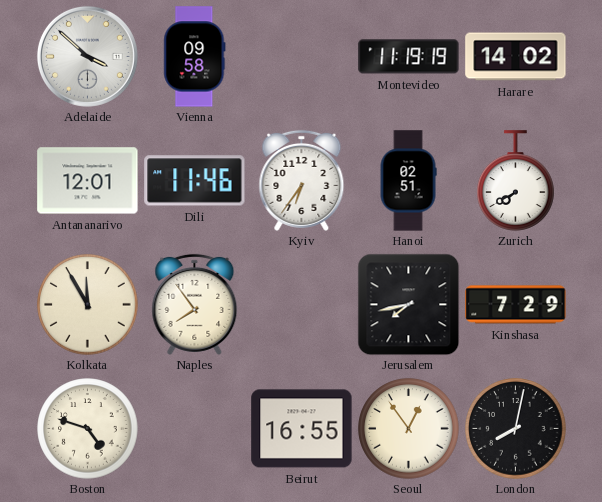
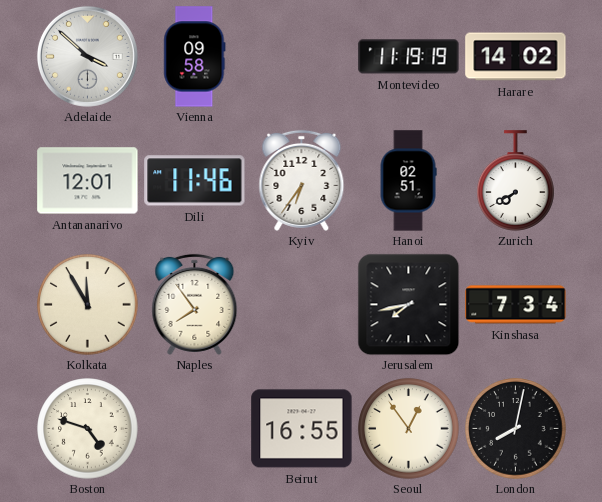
Kinshasa: 7:29 -> 7:34 (516, 305)
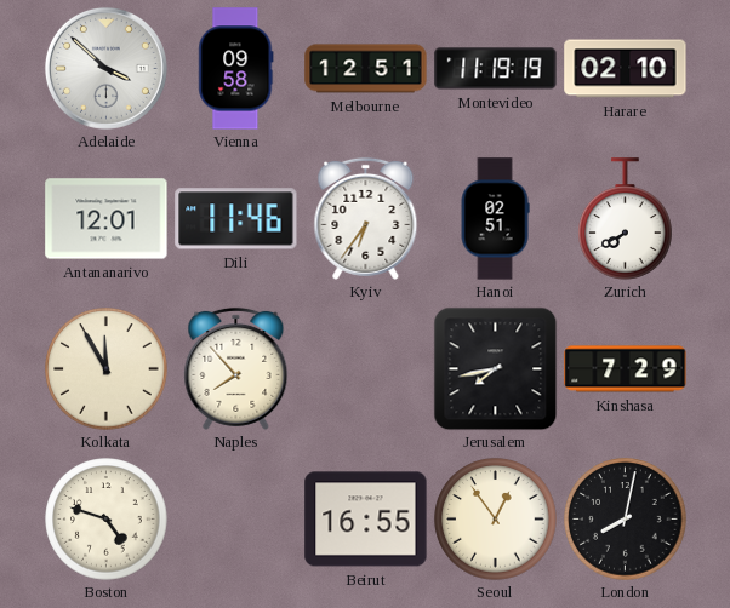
Melbourne: none -> 12:51 (366, 69)
Harare: 14:02 -> 02:10 (626, 69)
Naples: 7:54 -> 7:53 (236, 368)
Kinshasa: 7:34 -> 7:29 (626, 369)
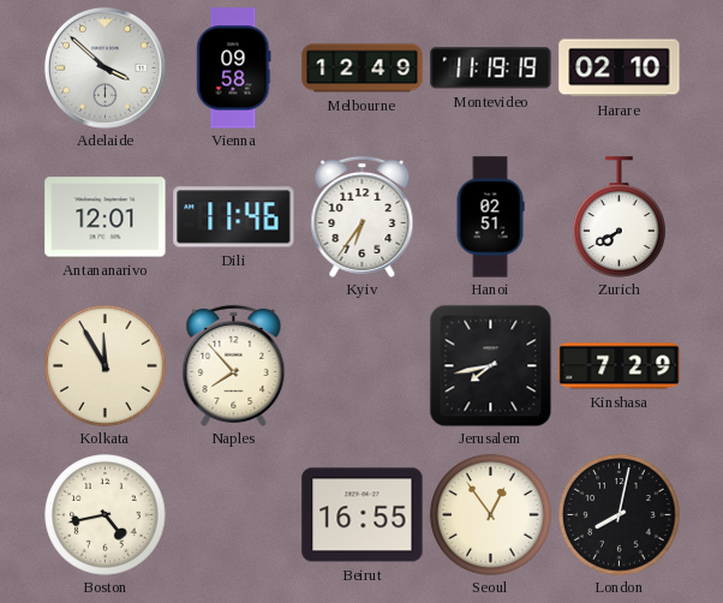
Melbourne: 12:51 -> 12:49 (363, 68)
Boston: 4:48 -> 4:43 (106, 515)
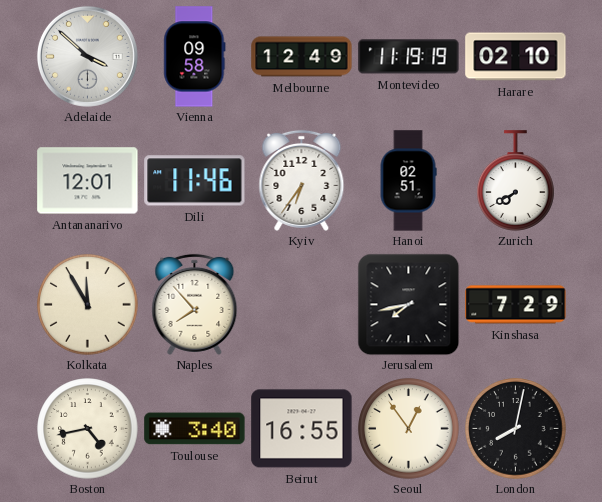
Toulouse: none -> 3:40 (195, 429)
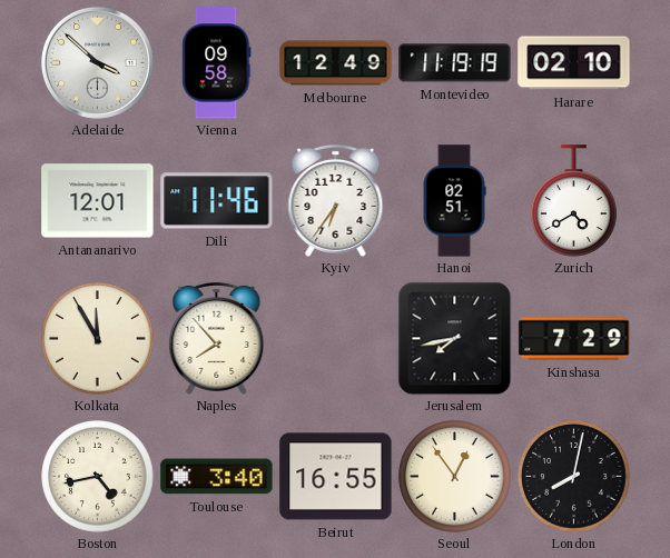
Zurich: 7:40 -> 4:40 (574, 201)
